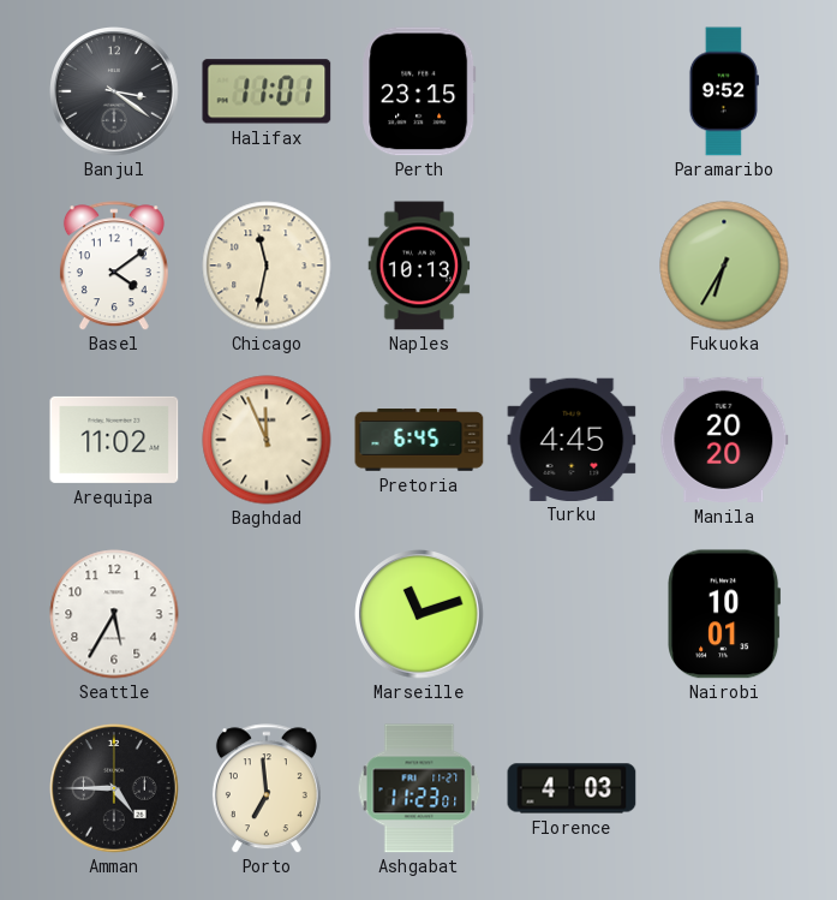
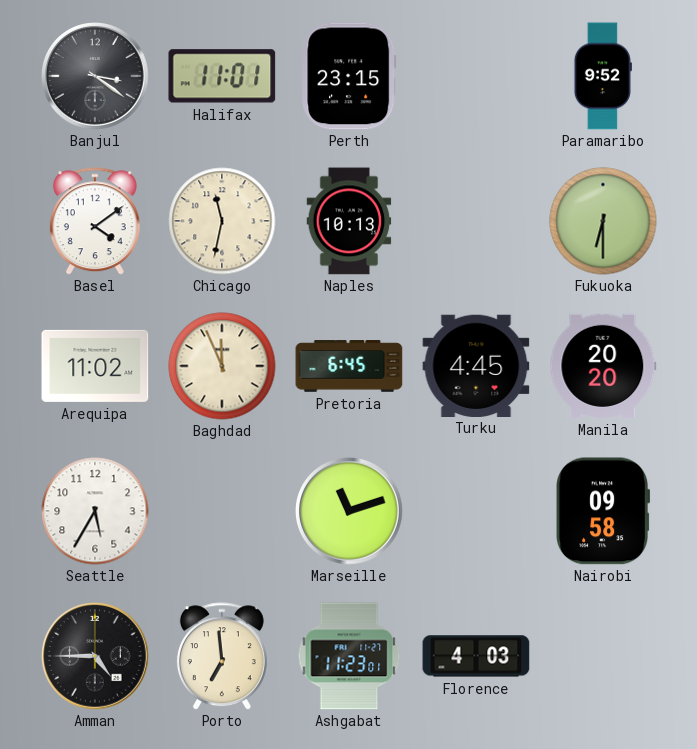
Fukuoka: 6:35 -> 6:30 (603, 221)
Nairobi: 10:01 -> 09:58 (603, 511)
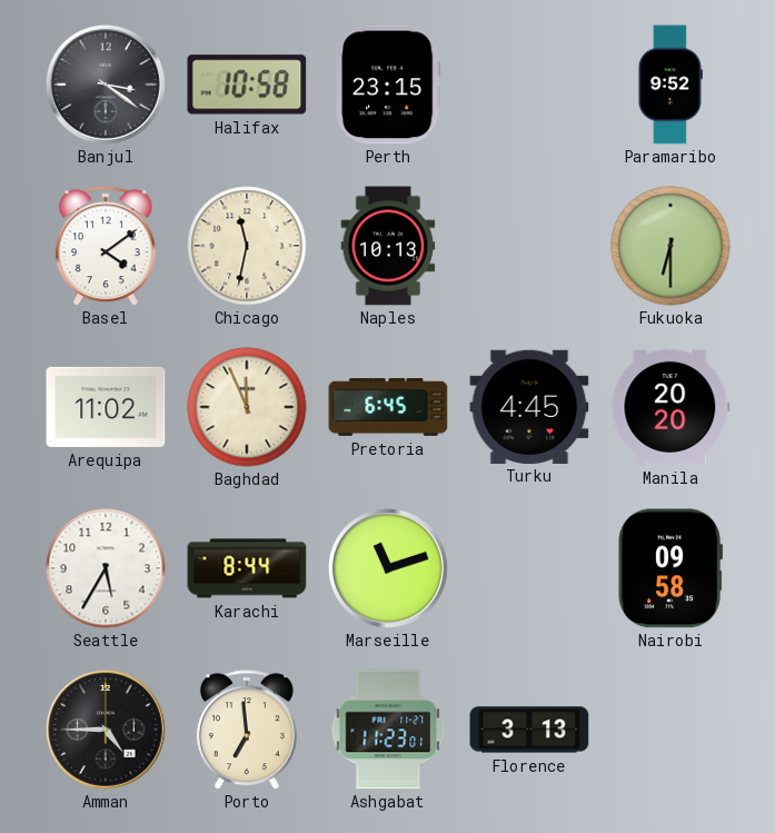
Halifax: 11:01 -> 10:58 (247, 85)
Karachi: none -> 8:44 (247, 568)
Florence: 4:03 -> 3:13 (529, 730)
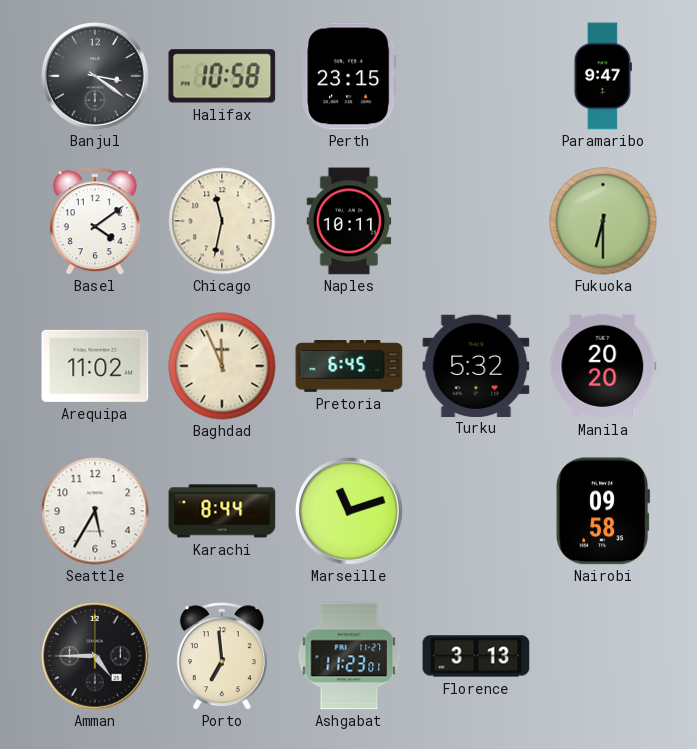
Paramaribo: 9:52 -> 9:47 (603, 76)
Naples: 10:13 -> 10:11 (349, 221)
Turku: 4:45 -> 5:32 (476, 365)
